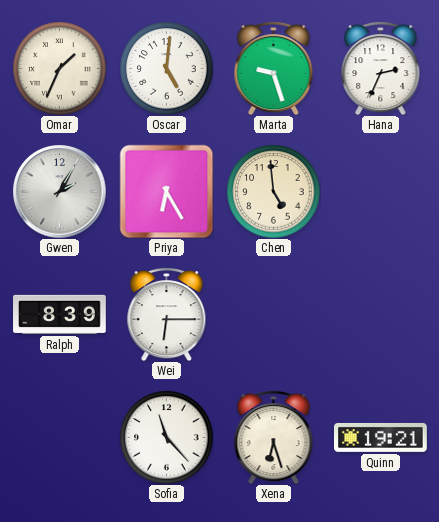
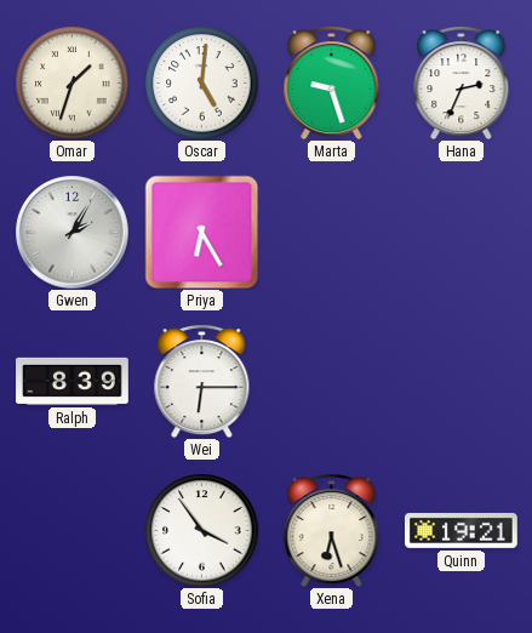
Omar: 1:34 -> 1:33 (71, 82)
Chen: 4:59 -> none (273, 191)
Sofia: 11:23 -> 3:54 (201, 530)
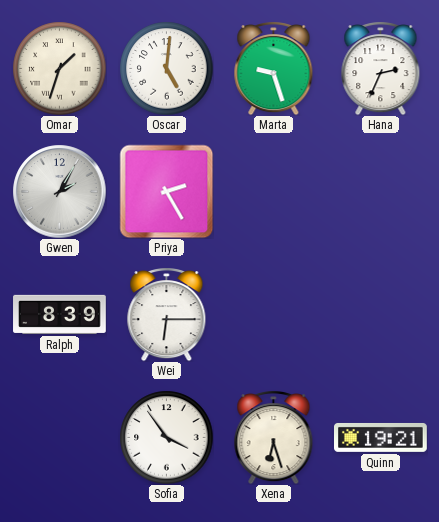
Priya: 6:25 -> 2:25 (166, 191)
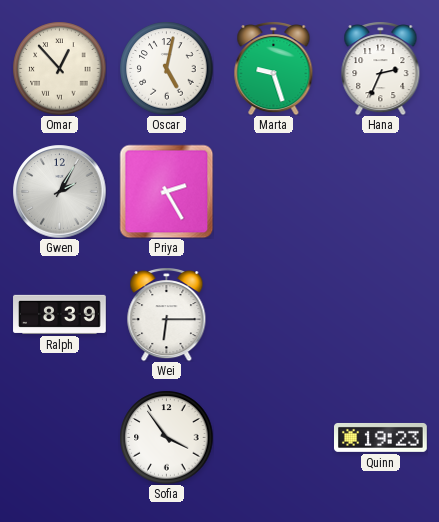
Omar: 1:33 -> 12:53 (59, 68)
Oscar: 5:01 -> 5:02 (166, 68)
Xena: 6:27 -> none (274, 438)
Quinn: 19:21 -> 19:23 (381, 437)
